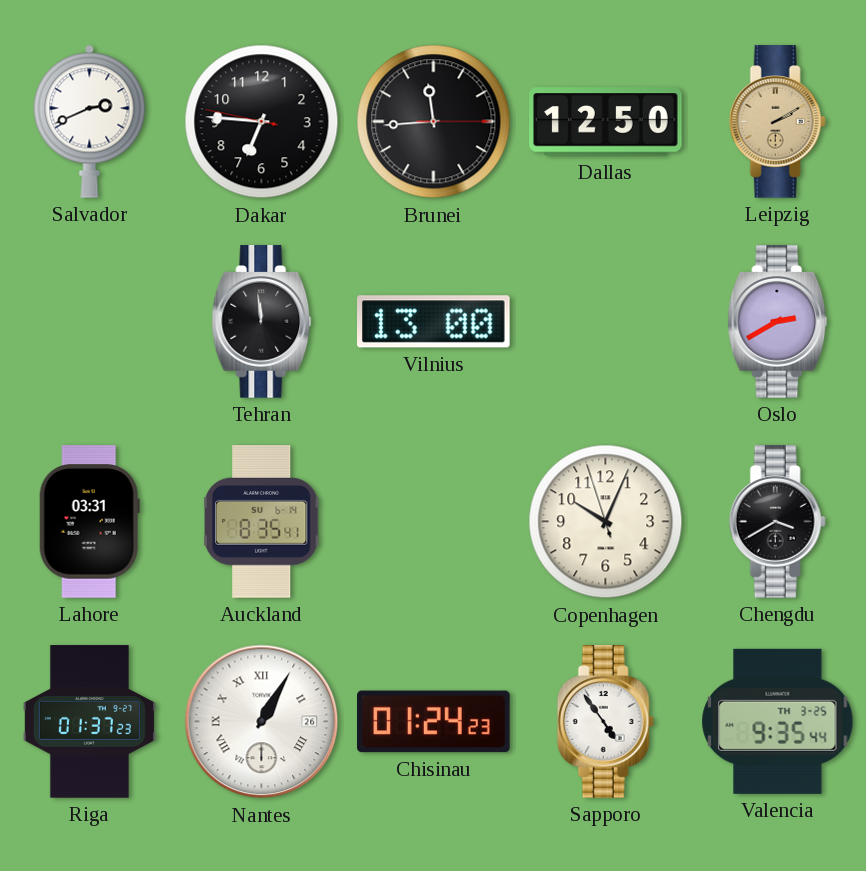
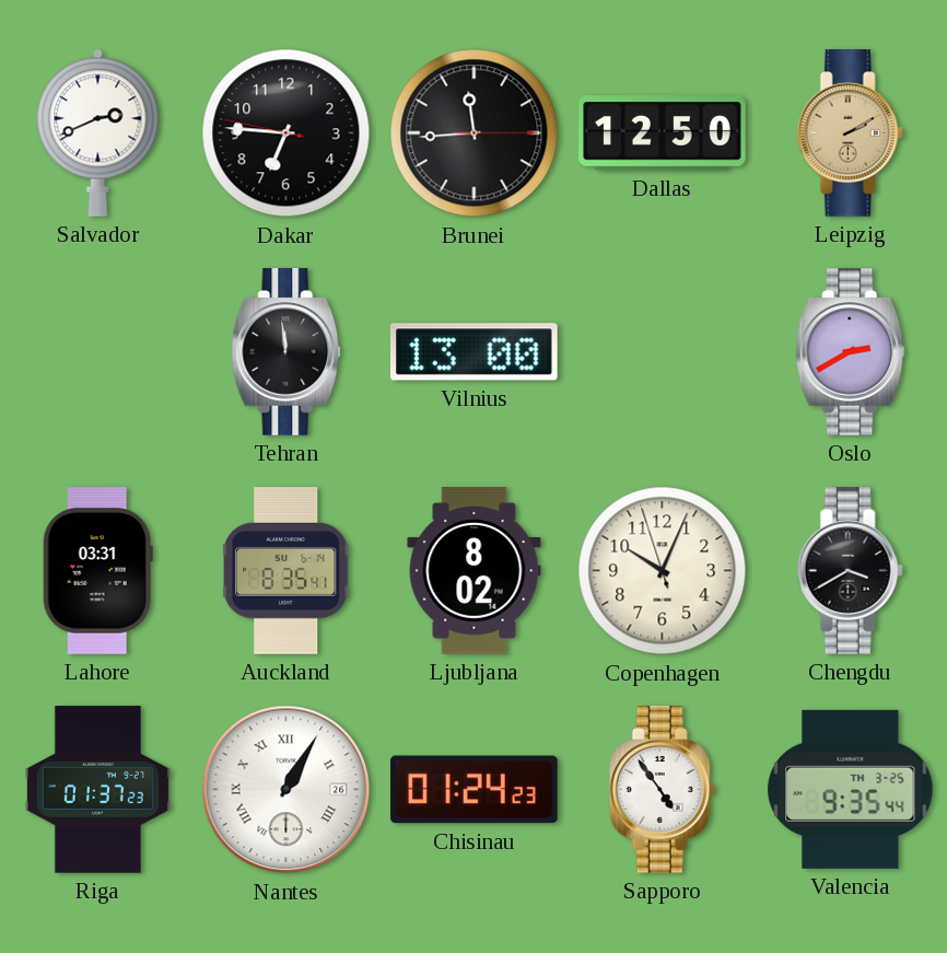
Ljubljana: none -> 8:02 (475, 571)
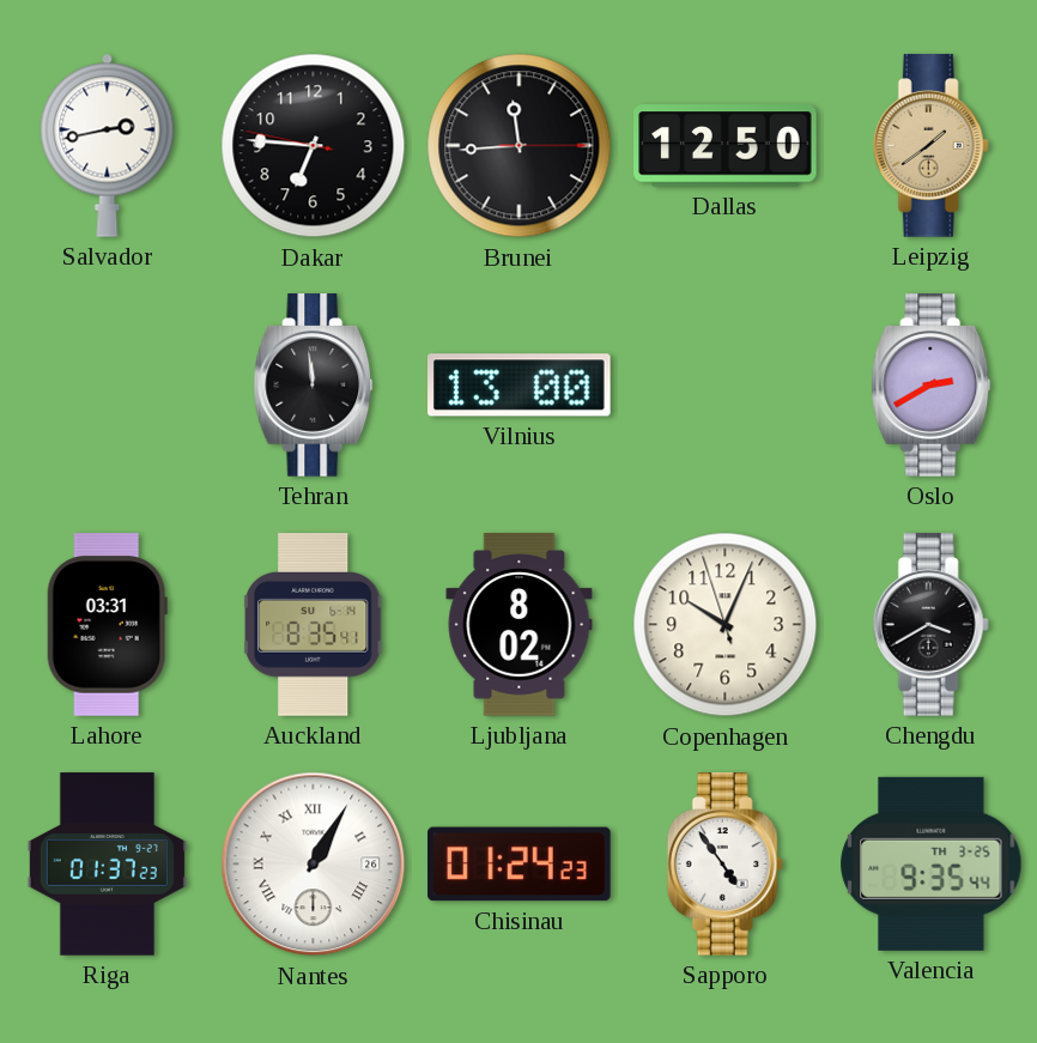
Salvador: 2:41 -> 2:43 (108, 145)
Leipzig: 2:10 -> 1:39 (930, 146)
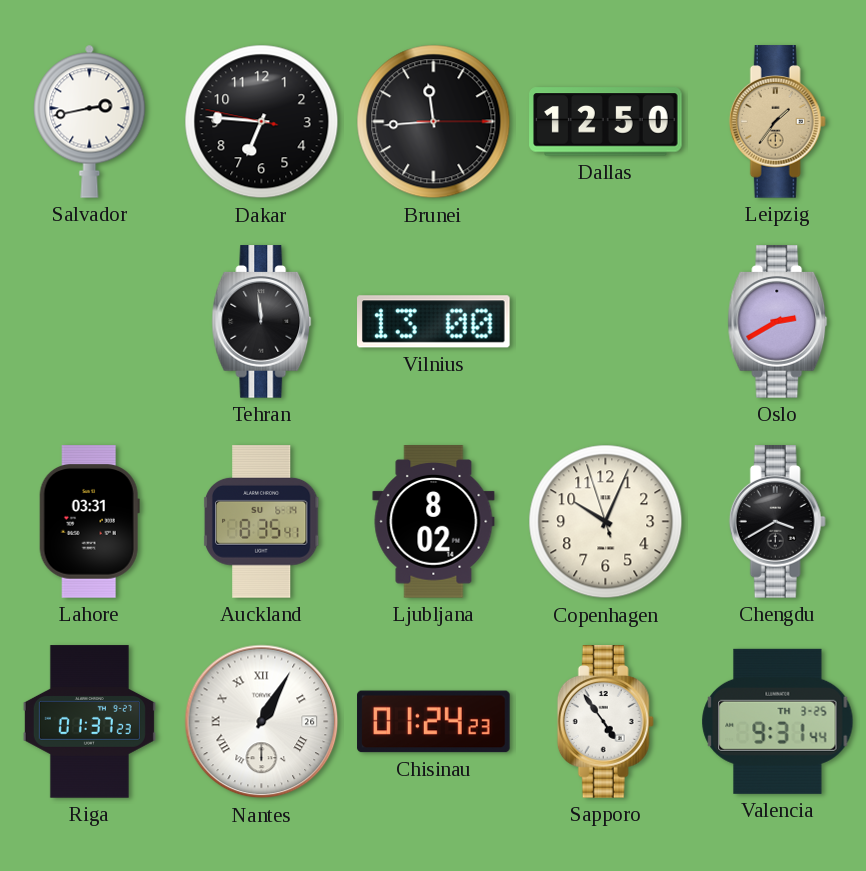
Leipzig: 1:39 -> 1:36 (777, 122)
Valencia: 9:35 -> 9:31 (778, 721)
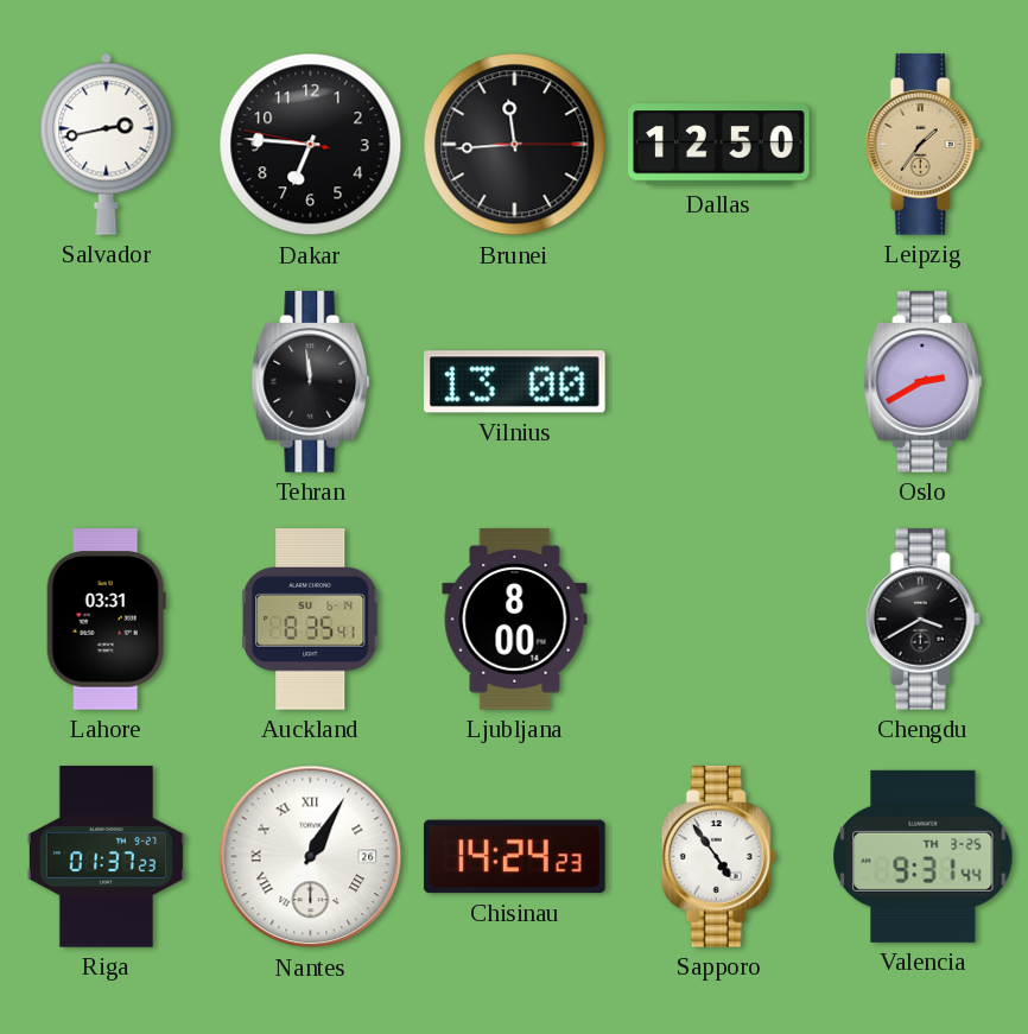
Ljubljana: 8:02 -> 8:00 (515, 620)
Copenhagen: 10:03 -> none (606, 522)
Chisinau: 01:24 -> 14:24 (515, 857)
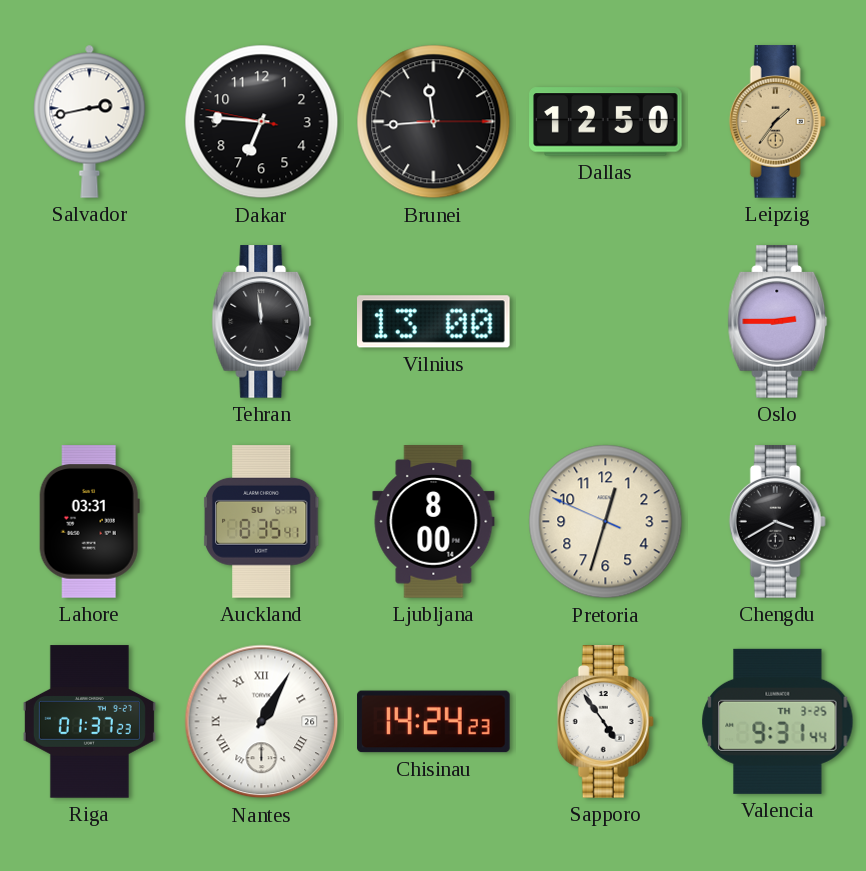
Oslo: 2:40 -> 2:45 (778, 322)
Pretoria: none -> 12:32 (606, 522)
